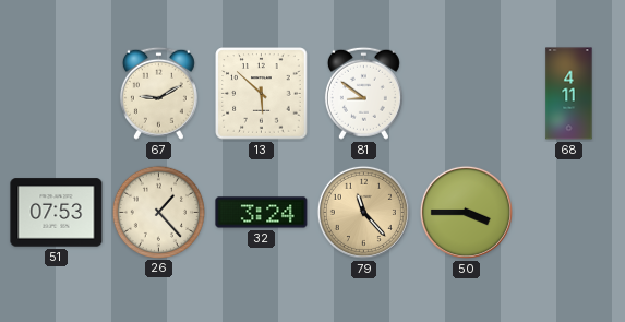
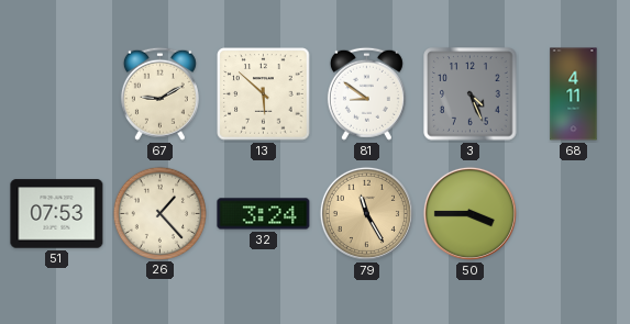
3: none -> 4:26 (471, 94)
79: 11:23 -> 11:25 (366, 213)
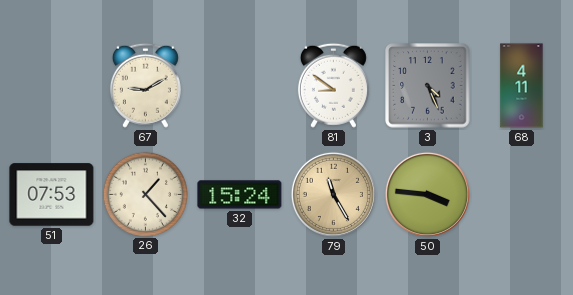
13: 5:52 -> none (264, 94)
32: 3:24 -> 15:24 (240, 195)
50: 3:45 -> 3:46 (427, 194)
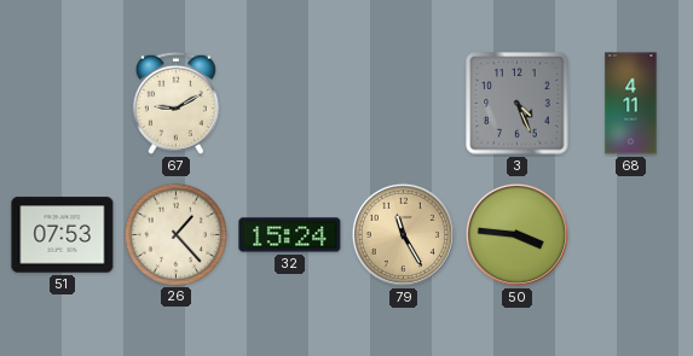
81: 8:51 -> none (333, 85)
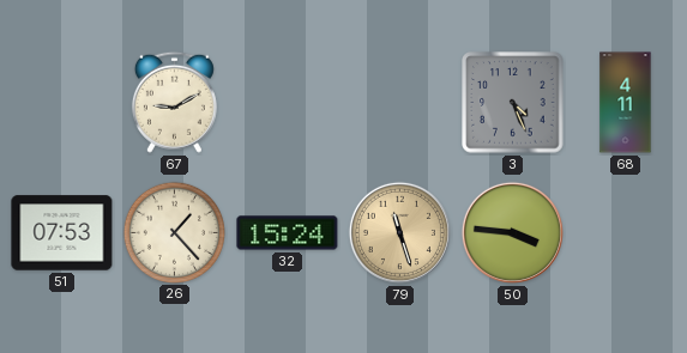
79: 11:25 -> 11:27 (399, 232)
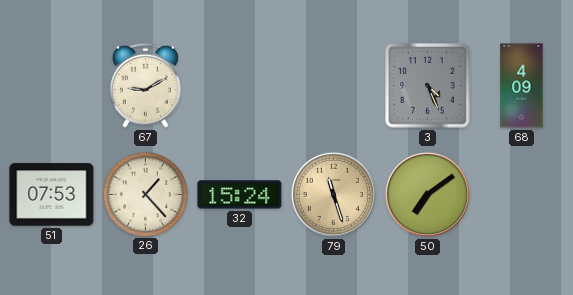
68: 4:11 -> 4:09 (522, 86)
50: 3:46 -> 7:09 (427, 194)
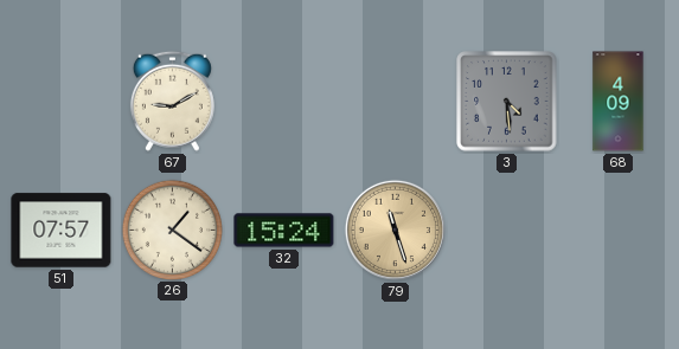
3: 4:26 -> 4:29 (507, 102)
51: 07:53 -> 07:57 (62, 231)
26: 1:23 -> 1:21 (172, 230)
50: 7:09 -> none (427, 194)
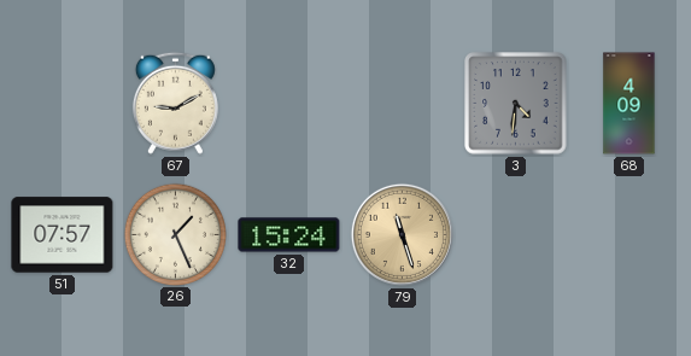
3: 4:29 -> 4:31 (516, 104)
26: 1:21 -> 1:26 (175, 234)
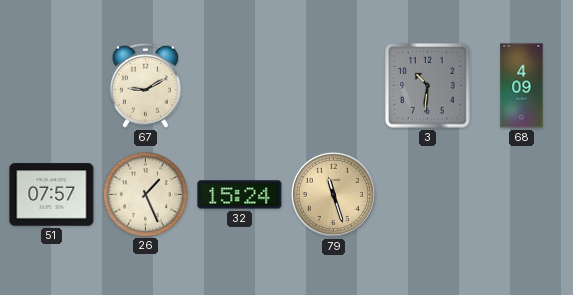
3: 4:31 -> 10:31 (428, 86)
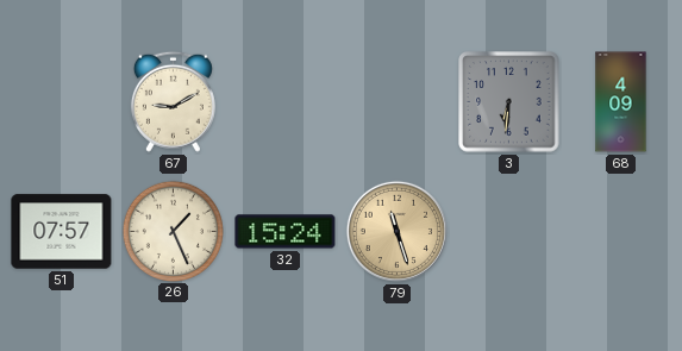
3: 10:31 -> 6:31 (509, 102)
